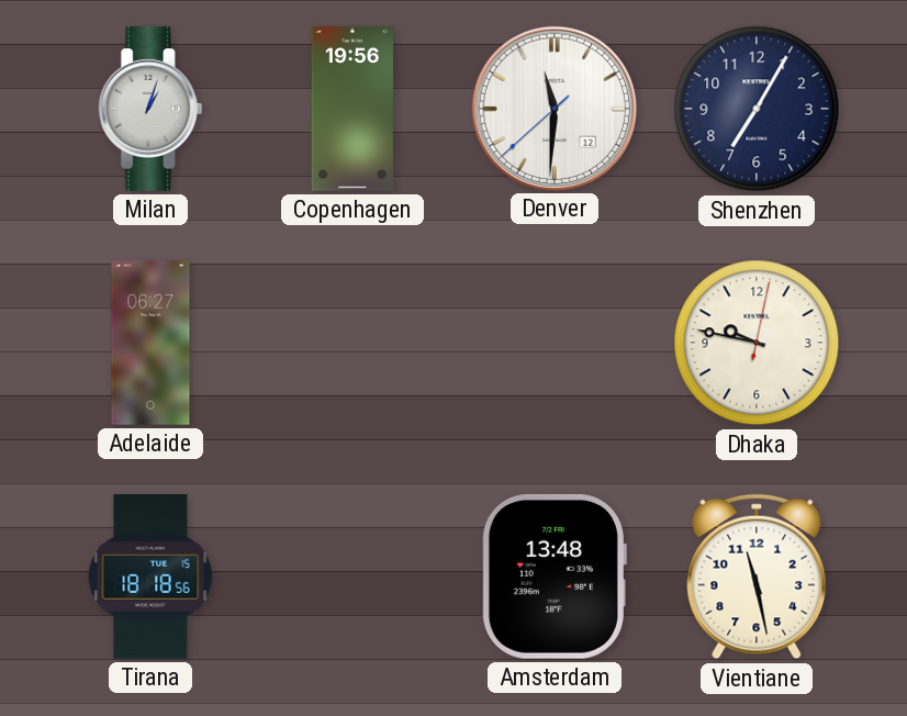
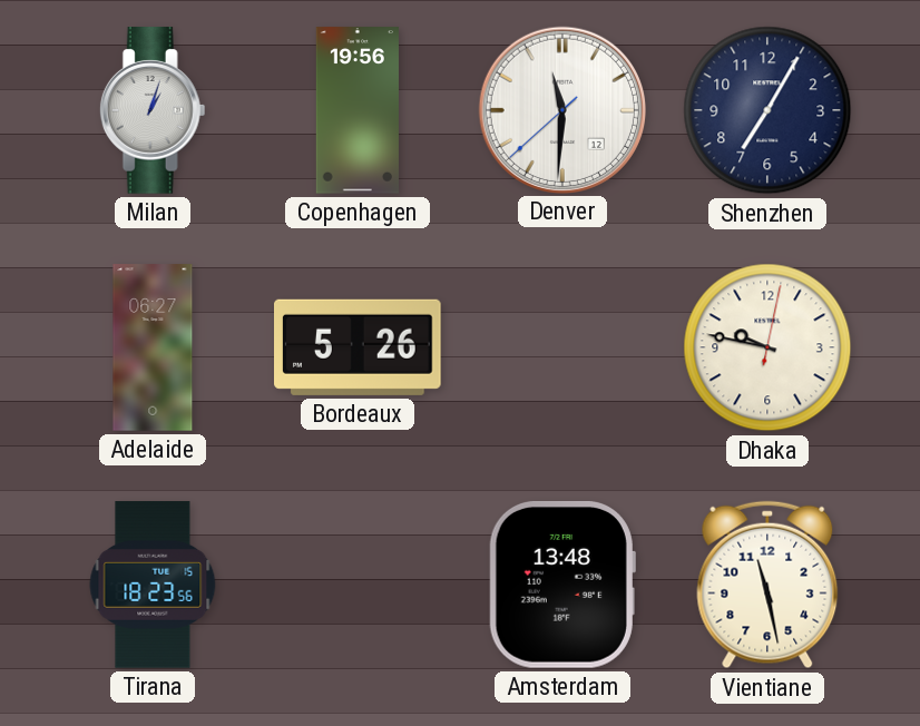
Bordeaux: none -> 5:26 (359, 347)
Tirana: 18:18 -> 18:23 (153, 585)
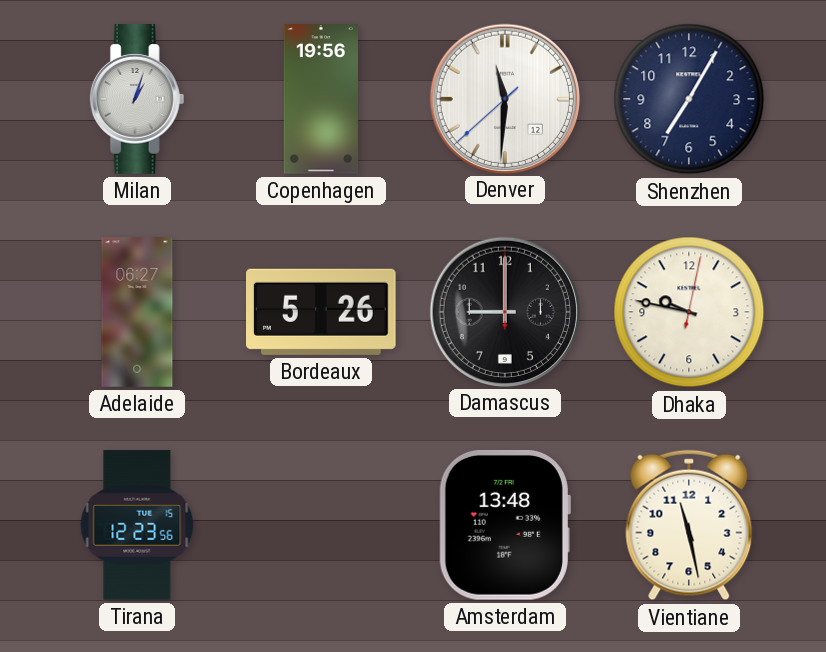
Damascus: none -> 9:00 (504, 311)
Tirana: 18:23 -> 12:23 (137, 525)
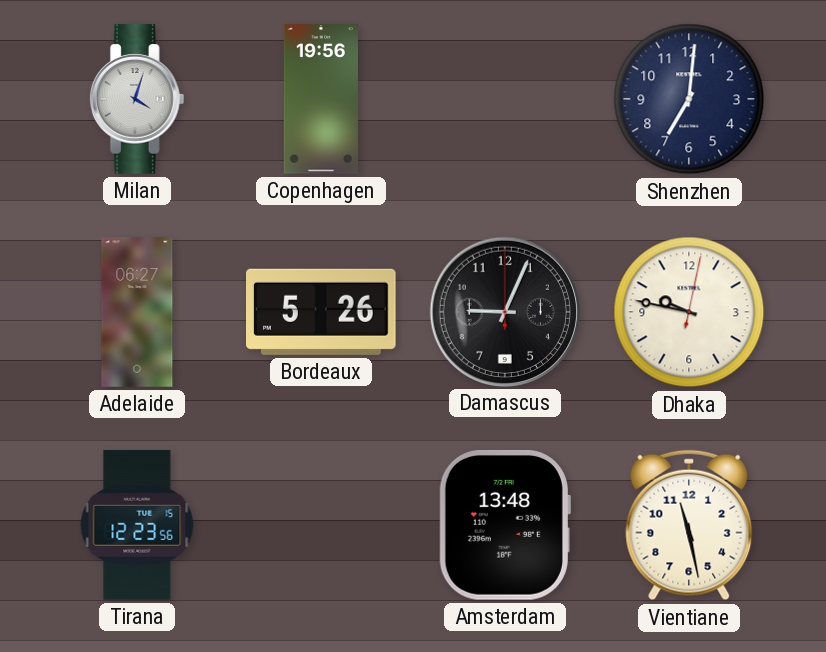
Milan: 1:03 -> 4:03 (137, 99)
Denver: 11:30 -> none (504, 98)
Shenzhen: 7:05 -> 7:01 (689, 99)
Damascus: 9:00 -> 9:04 (504, 311)
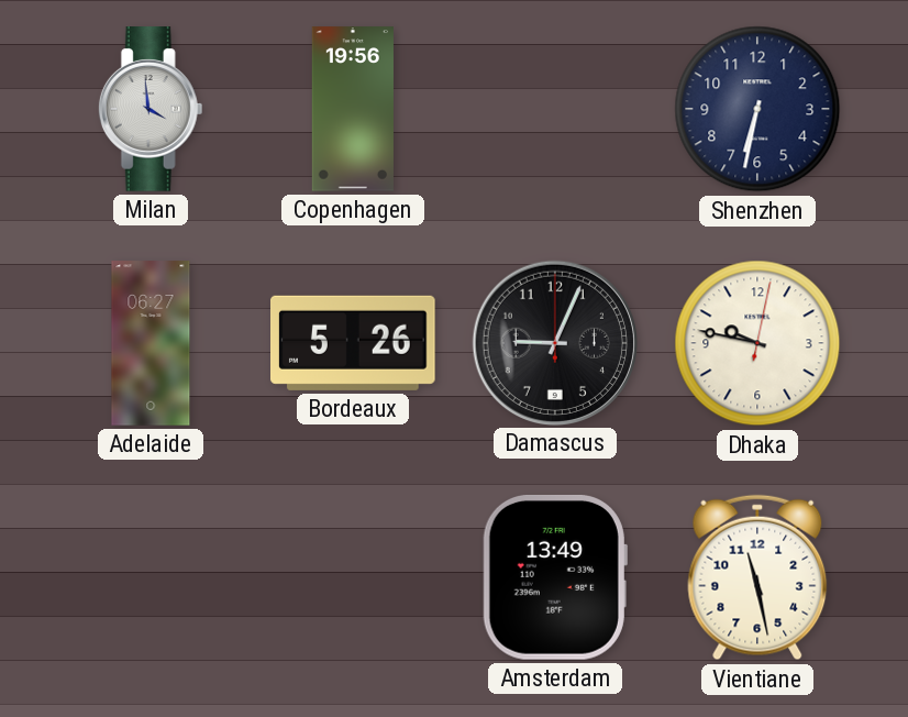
Milan: 4:03 -> 3:59 (151, 109)
Shenzhen: 7:01 -> 6:32 (757, 109)
Tirana: 12:23 -> none (137, 525)
Amsterdam: 13:48 -> 13:49 (555, 577)
